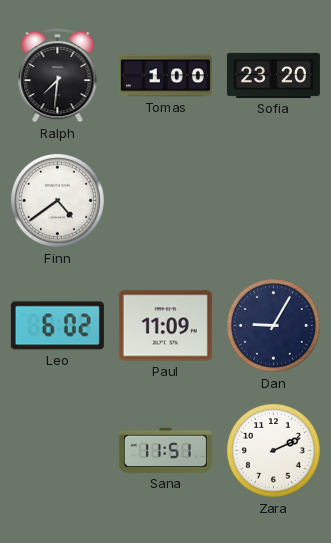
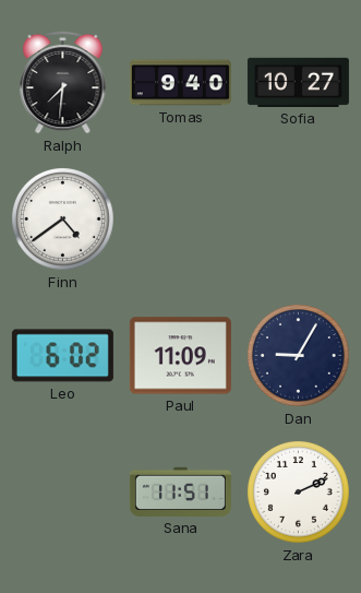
Tomas: 1:00 -> 9:40 (180, 83)
Sofia: 23:20 -> 10:27 (298, 82)
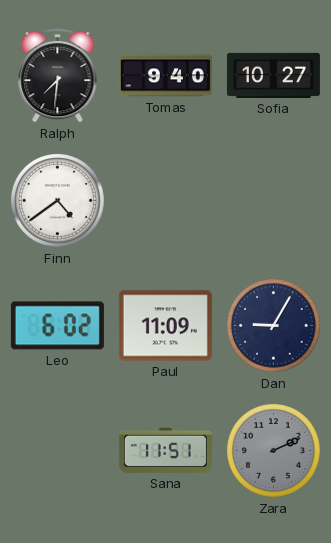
Zara dial: white -> grey (274, 451)
